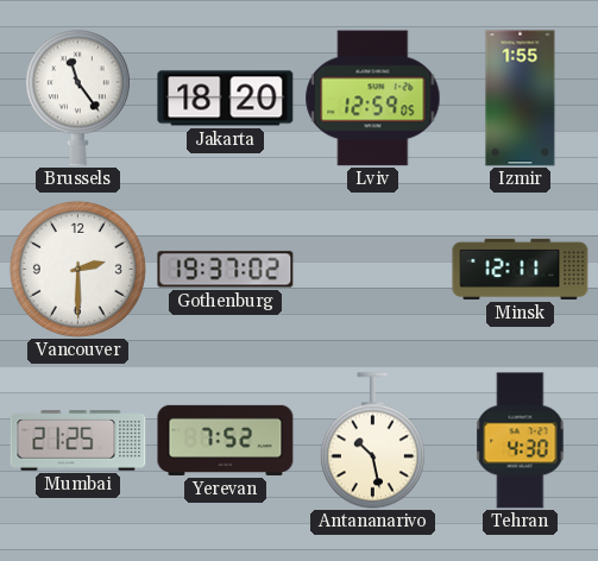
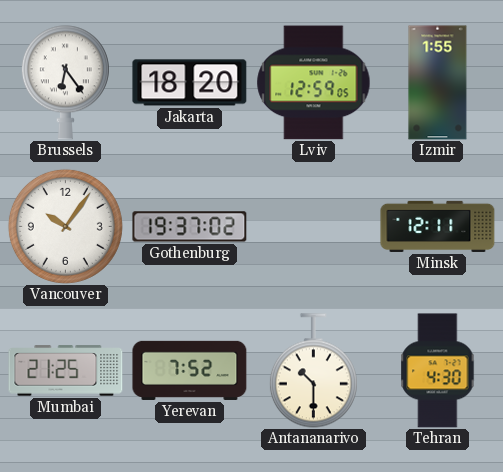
Brussels: 11:24 -> 6:24 (65, 83)
Vancouver: 2:30 -> 10:06 (65, 226)
Antananarivo: 10:28 -> 10:30 (313, 371)
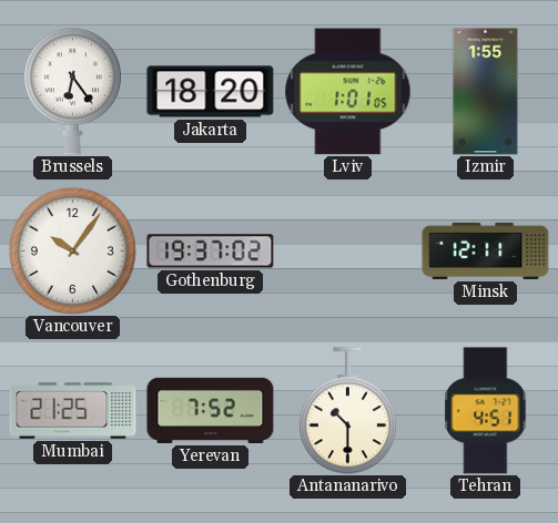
Lviv: 12:59 -> 1:01 (348, 92)
Tehran: 4:30 -> 4:51 (486, 411)
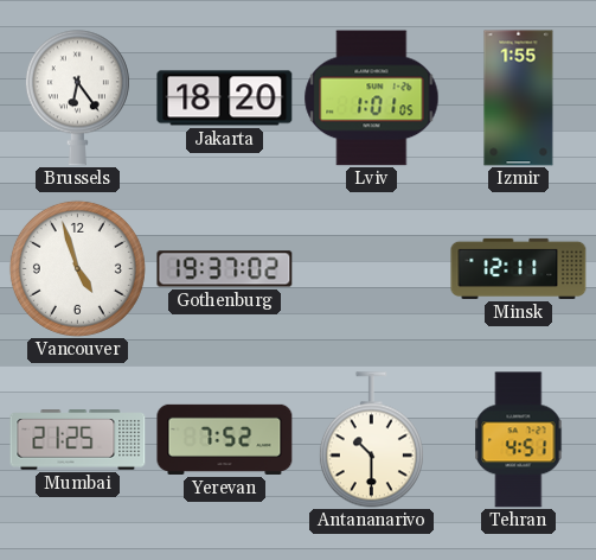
Vancouver: 10:06 -> 4:57 (77, 268)
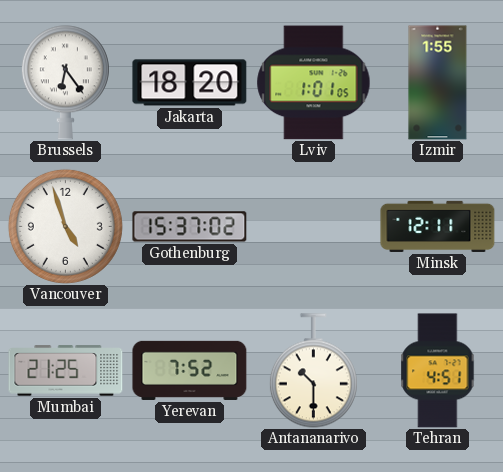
Gothenburg: 19:37 -> 15:37 (190, 227)
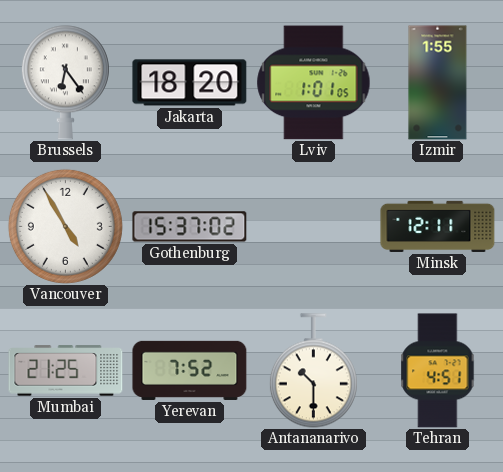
Vancouver: 4:57 -> 4:55 (65, 226)
